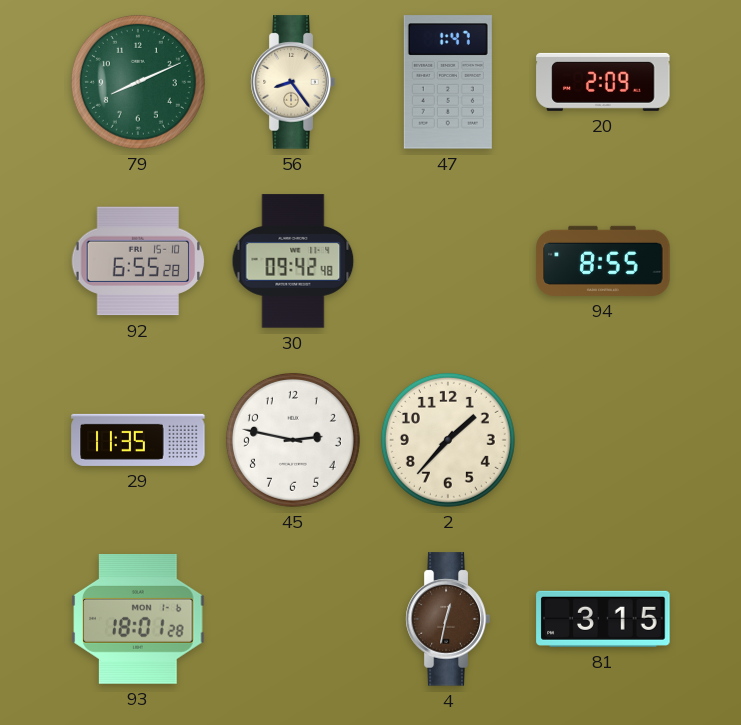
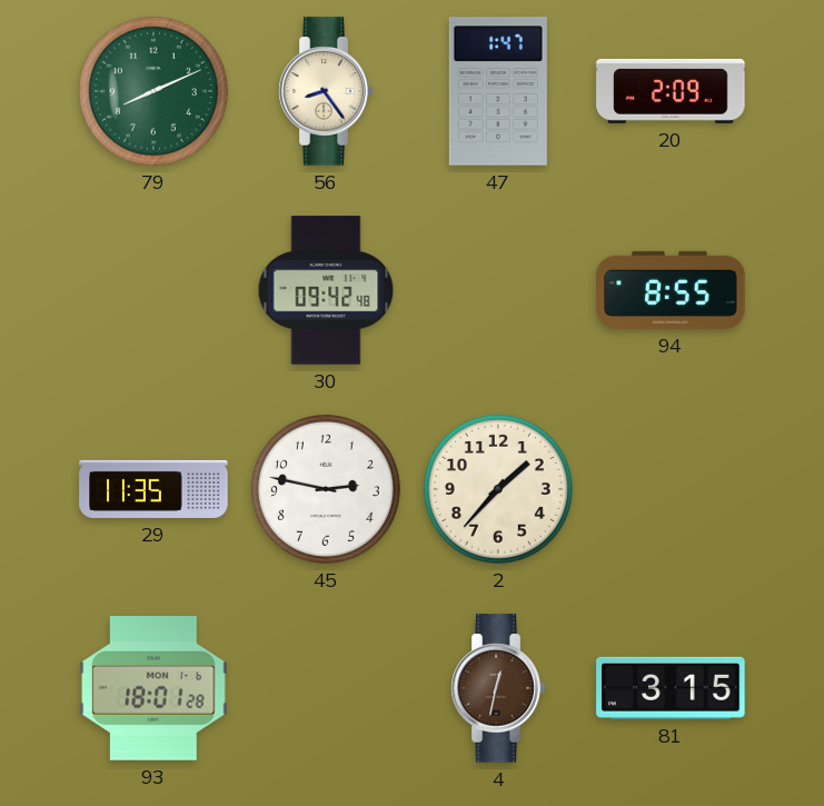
92: 6:55 -> none (138, 261)
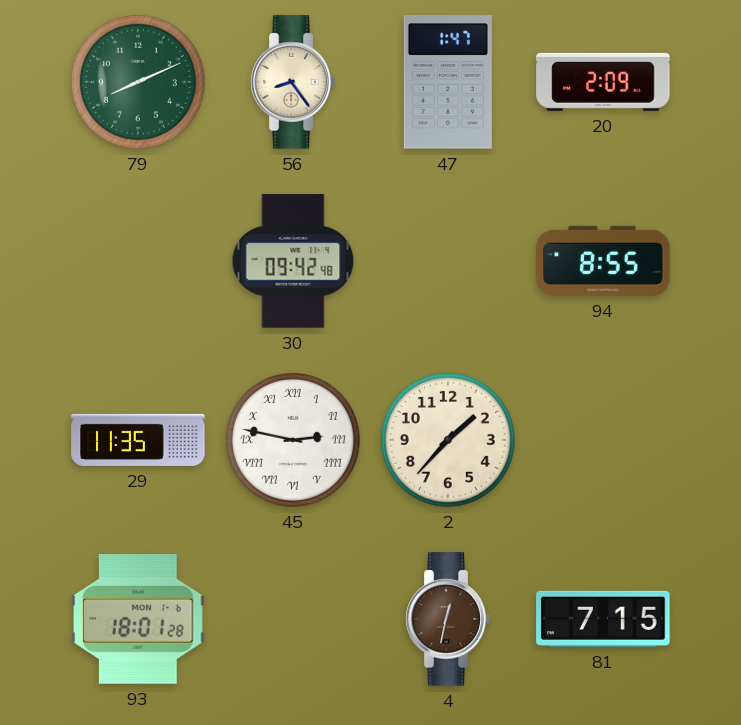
45 numerals: Arabic -> Roman (293, 440)
81: 3:15 -> 7:15 (603, 619)
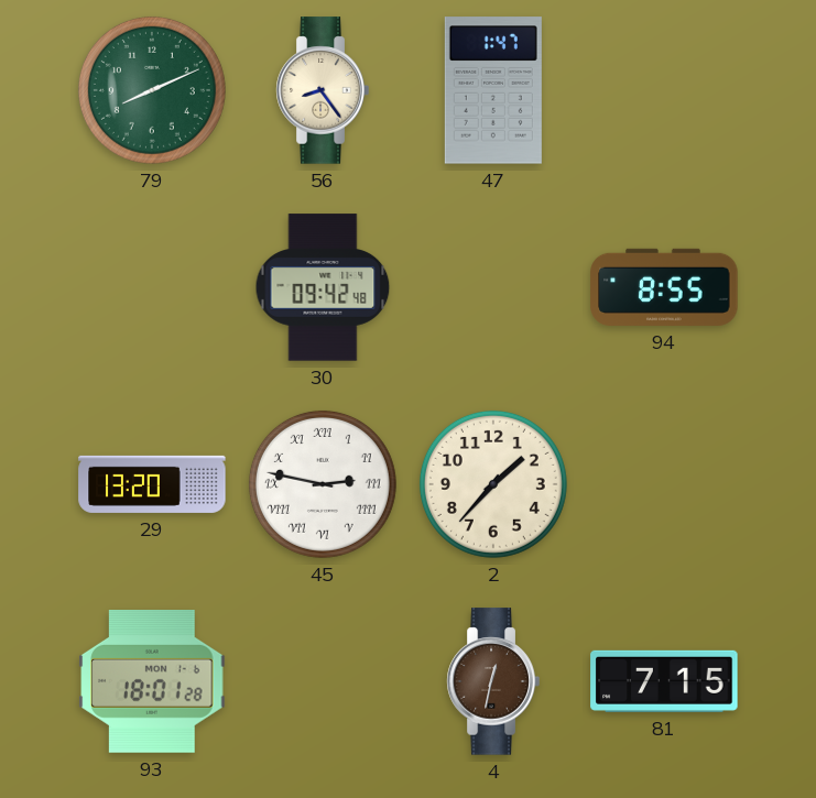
20: 2:09 -> none (603, 82)
29: 11:35 -> 13:20 (152, 484)
